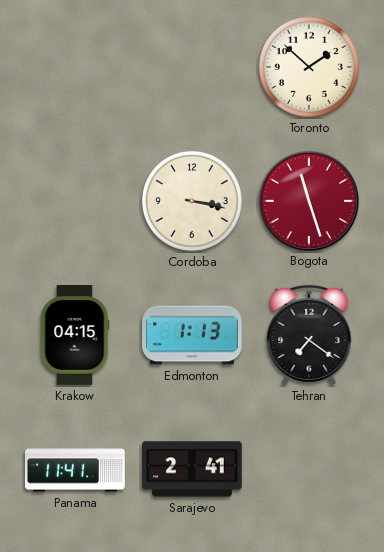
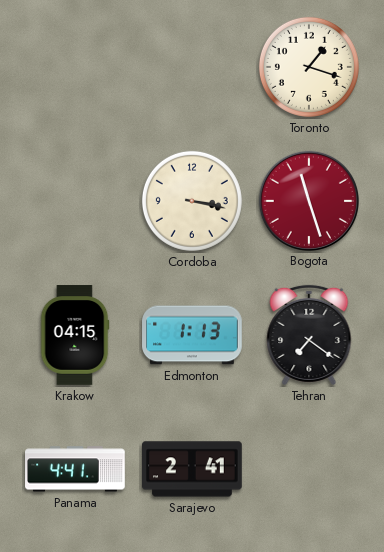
Toronto: 1:52 -> 1:18 (309, 67)
Panama: 11:41 -> 4:41 (75, 469)
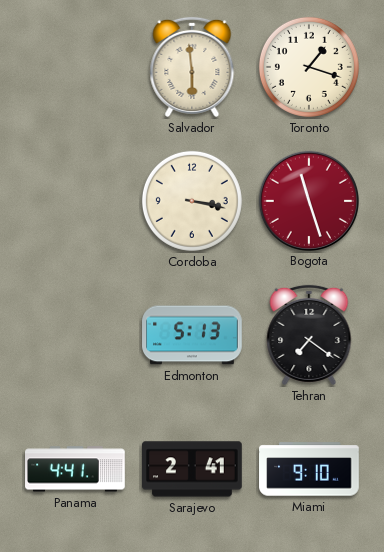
Salvador: none -> 5:59 (192, 67)
Krakow: 04:15 -> none (75, 335)
Edmonton: 1:13 -> 5:13 (192, 335)
Miami: none -> 9:10 (309, 469)
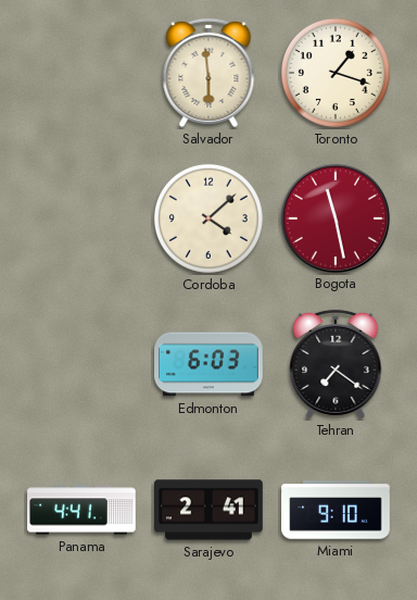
Cordoba: 3:17 -> 4:08 (208, 218)
Bogota: 11:27 -> 11:28 (334, 217)
Edmonton: 5:13 -> 6:03 (208, 364)
